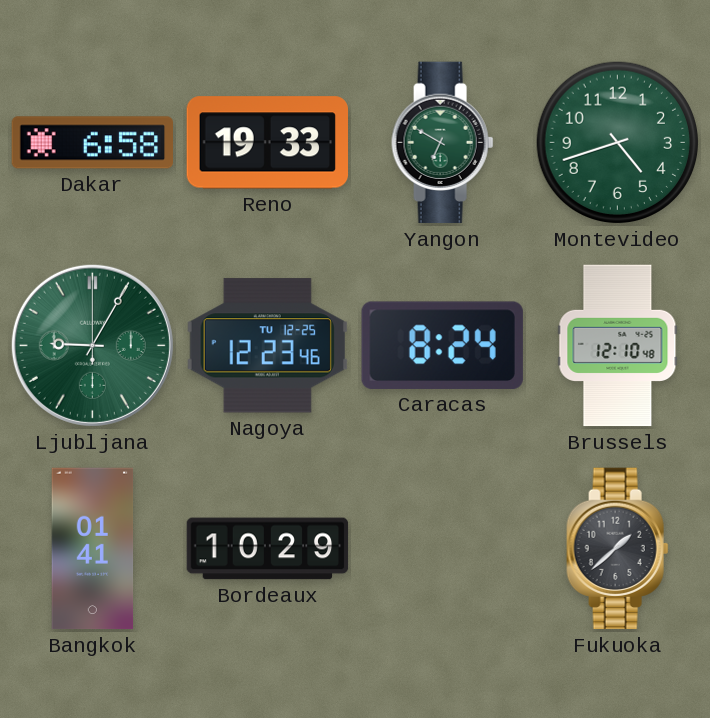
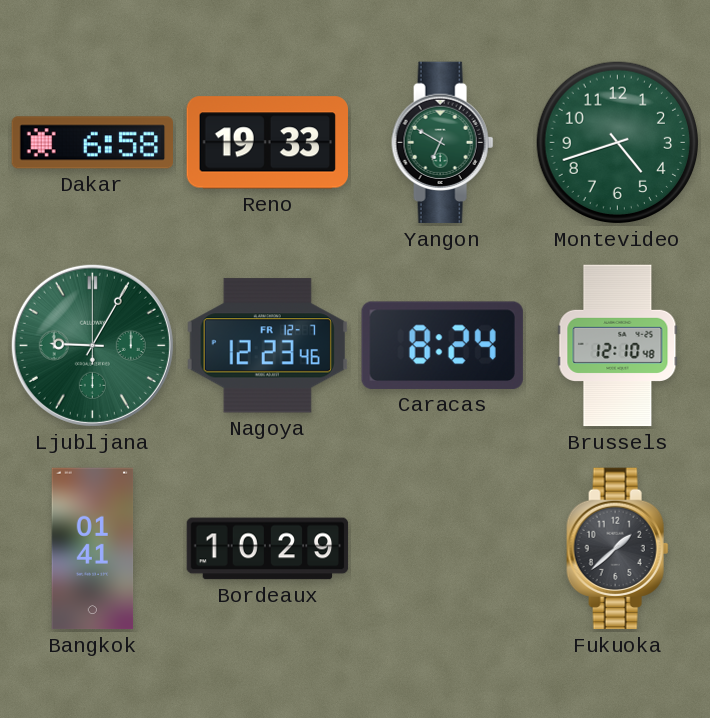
Nagoya date: TU 12-25 -> FR 12-7 (267, 346)
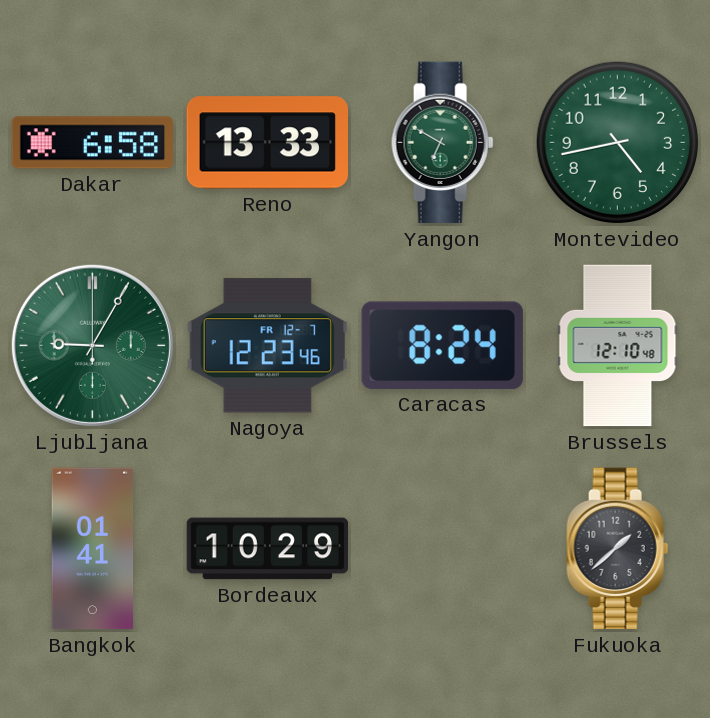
Reno: 19:33 -> 13:33 (267, 143)
Montevideo: 4:42 -> 4:43 (618, 143)
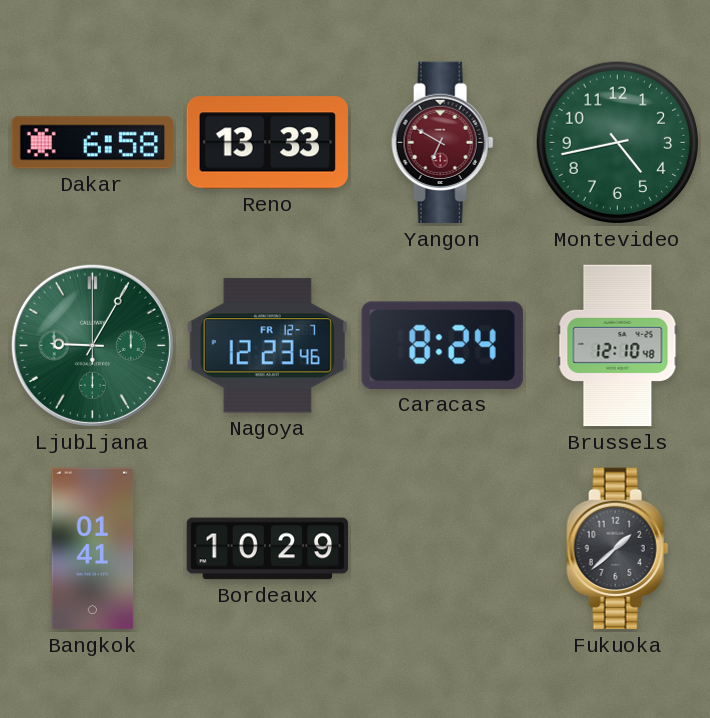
Yangon dial: green -> burgundy (443, 143)
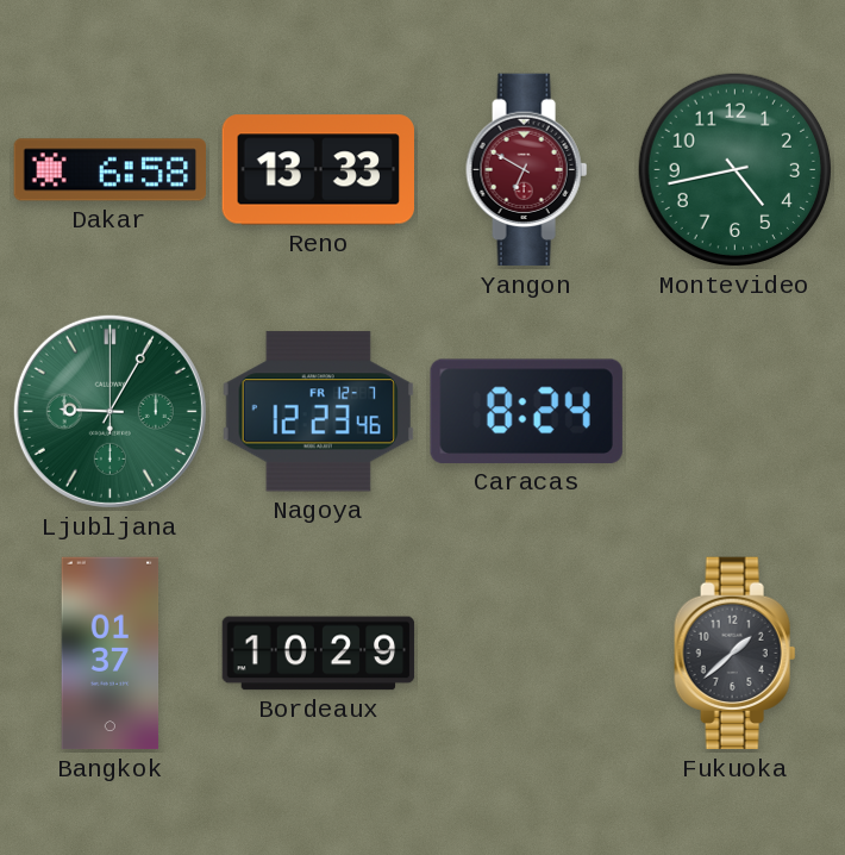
Brussels: 12:10 -> none (618, 346)
Bangkok: 01:41 -> 01:37 (111, 654)
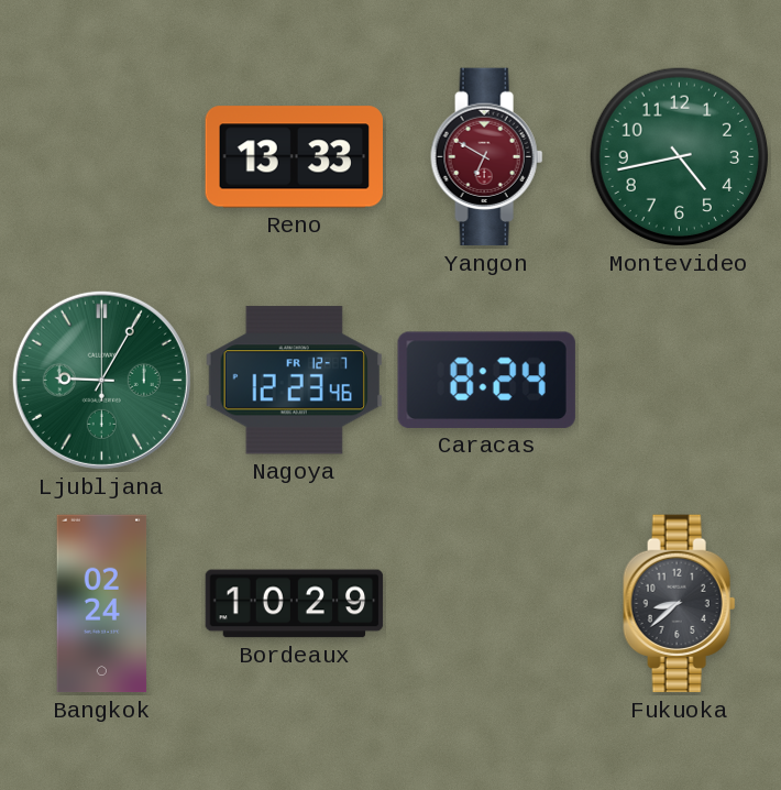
Dakar: 6:58 -> none (109, 170)
Bangkok: 01:37 -> 02:24 (102, 604)
Fukuoka: 1:38 -> 8:38 (680, 604)
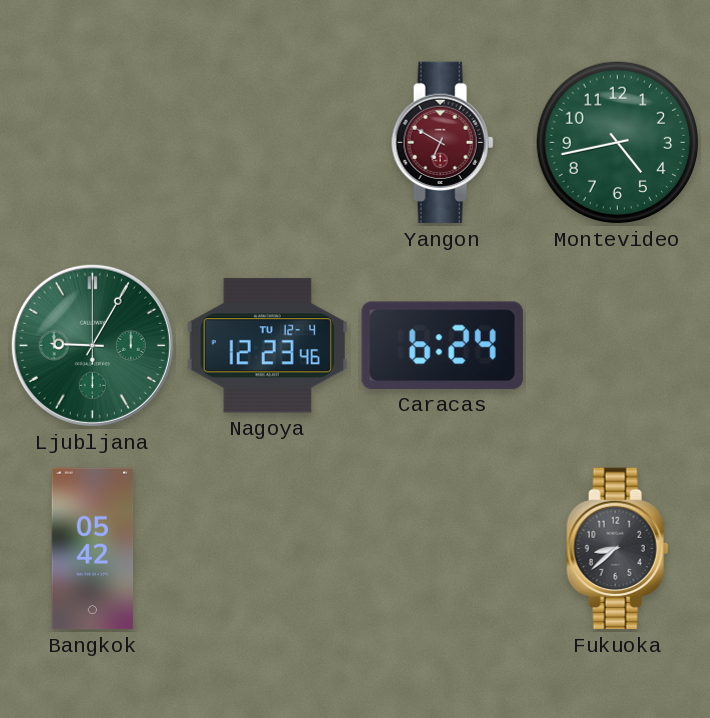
Reno: 13:33 -> none (294, 157)
Nagoya date: FR 12-7 -> TU 12-4 (267, 346)
Caracas: 8:24 -> 6:24 (442, 345)
Bangkok: 02:24 -> 05:42 (93, 549)
Bordeaux: 10:29 -> none (295, 604)
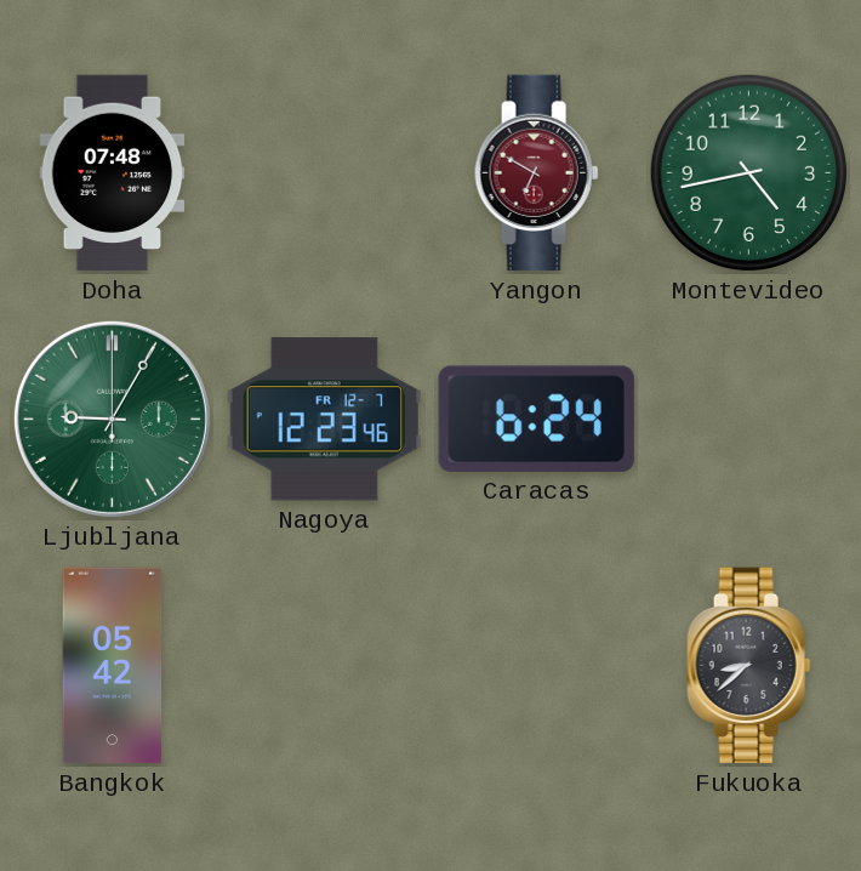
Doha: none -> 07:48 (113, 173)
Nagoya date: TU 12-4 -> FR 12-7 (324, 420)
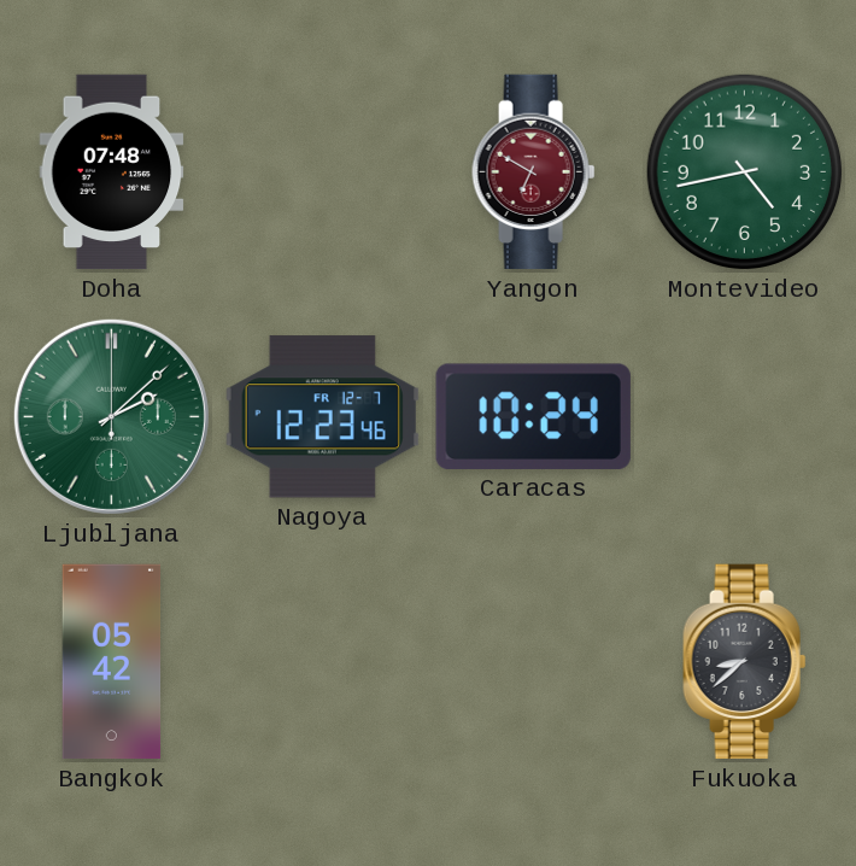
Ljubljana: 9:05 -> 2:08 (111, 416)
Caracas: 6:24 -> 10:24 (533, 416)
